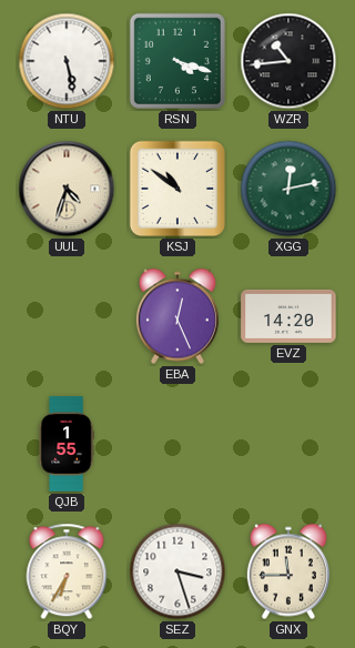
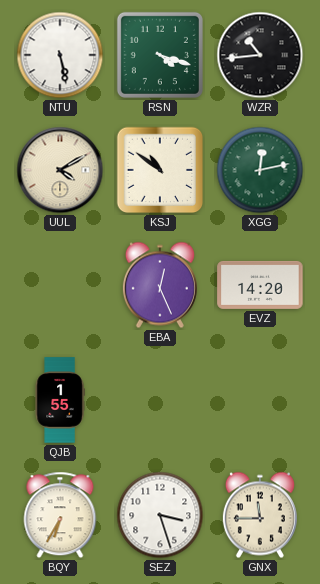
UUL: 4:33 -> 4:10 (60, 170)
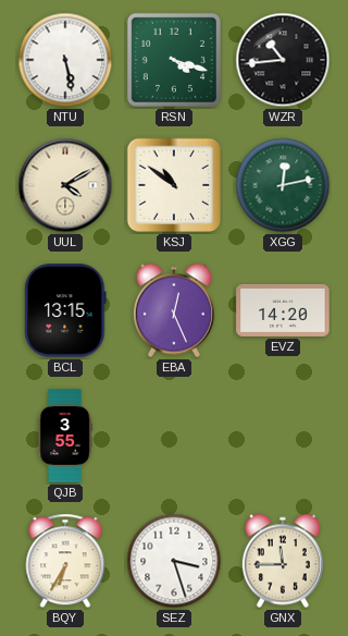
BCL: none -> 13:15 (65, 310)
QJB: 1:55 -> 3:55 (65, 436)
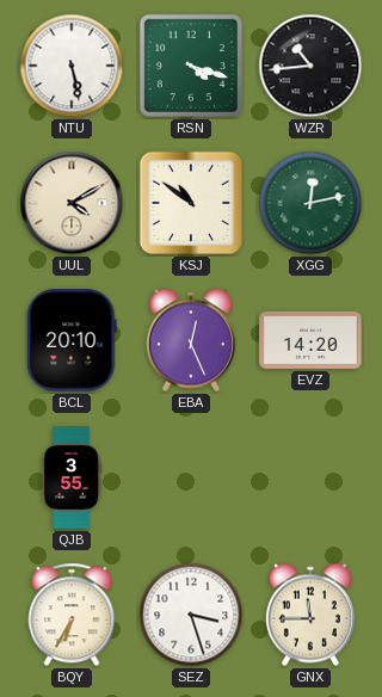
BCL: 13:15 -> 20:10 (72, 340)
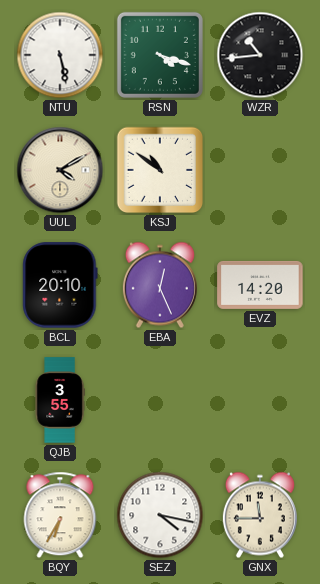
XGG: 12:13 -> none (310, 203)
SEZ: 3:27 -> 4:17 (160, 515)
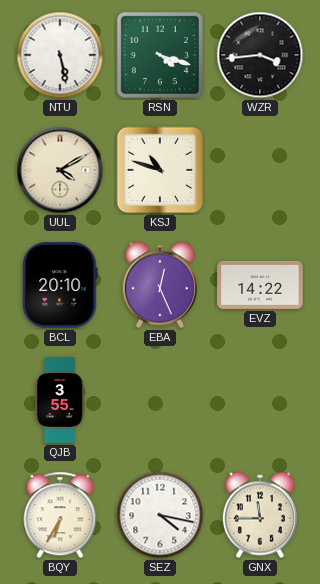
WZR: 10:44 -> 3:44 (260, 55)
KSJ: 10:51 -> 10:48 (160, 170)
EVZ: 14:20 -> 14:22 (260, 285)
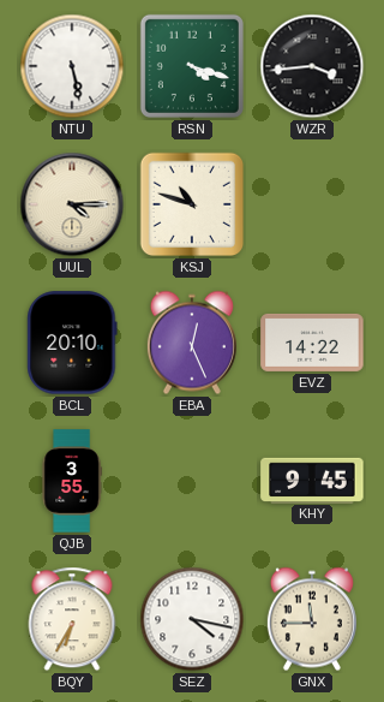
UUL: 4:10 -> 4:15 (72, 204)
KHY: none -> 9:45 (312, 480)
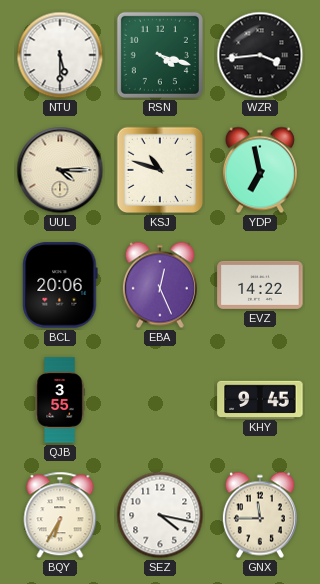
NTU: 5:28 -> 5:30 (60, 55)
YDP: none -> 6:58 (260, 170)
BCL: 20:10 -> 20:06 (60, 285)
